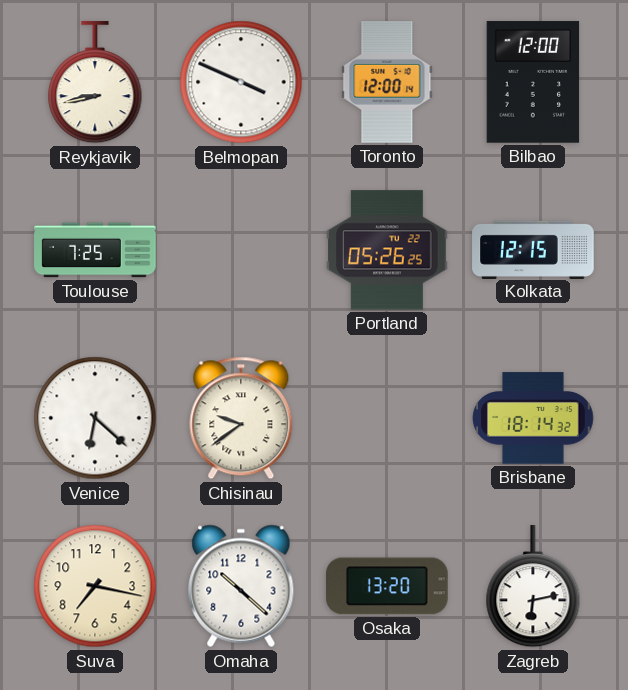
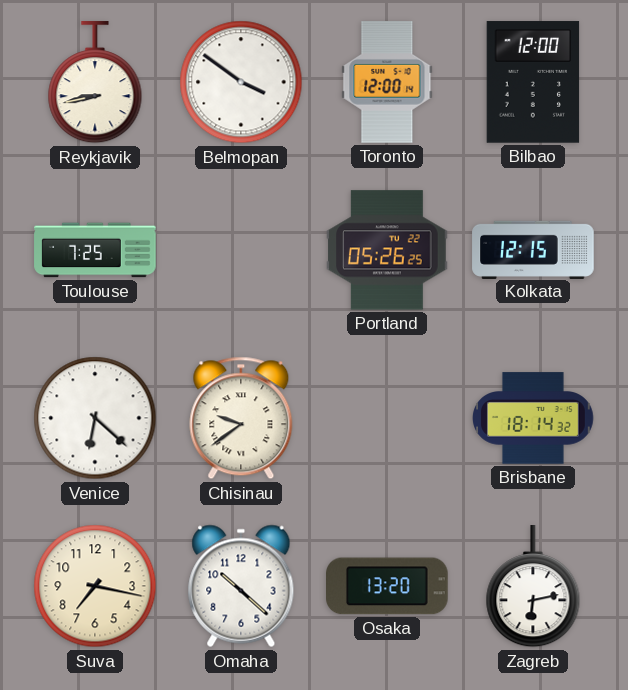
Belmopan: 3:49 -> 3:51 (241, 82)
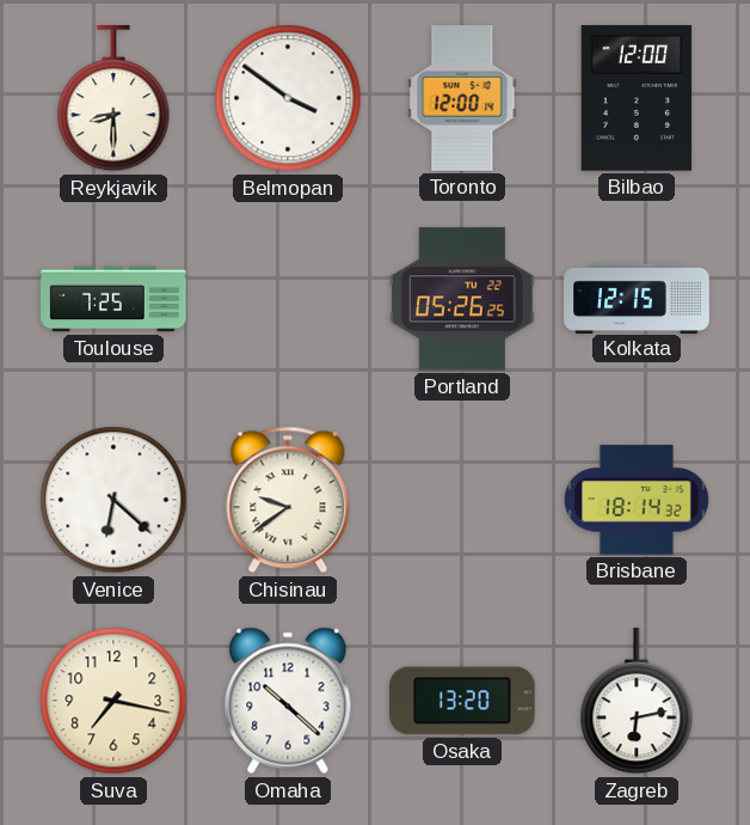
Reykjavik: 8:43 -> 8:30 (113, 99)
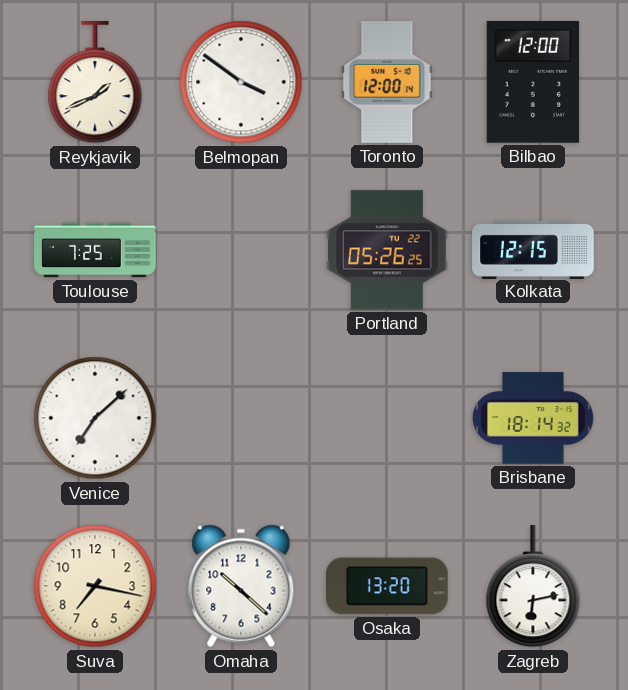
Reykjavik: 8:30 -> 1:41 (95, 83)
Venice: 6:22 -> 7:08 (95, 418)
Chisinau: 9:39 -> none (288, 500)
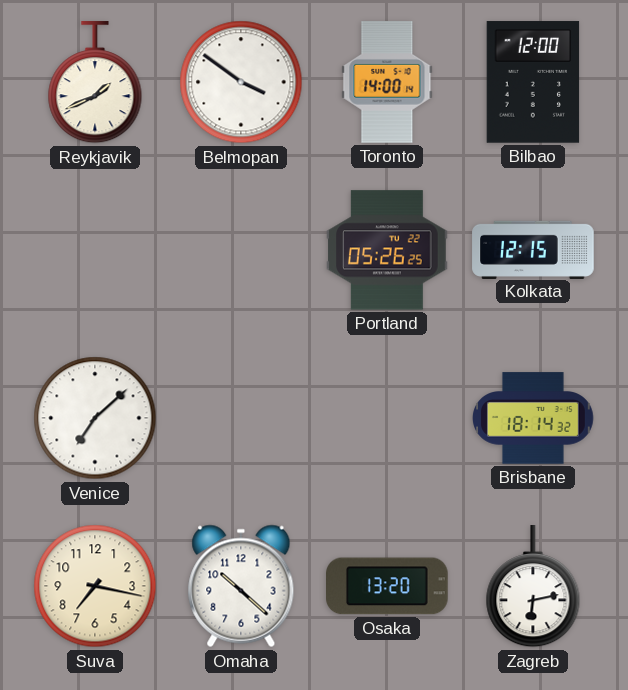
Toronto: 12:00 -> 14:00 (387, 82)
Toulouse: 7:25 -> none (95, 250)
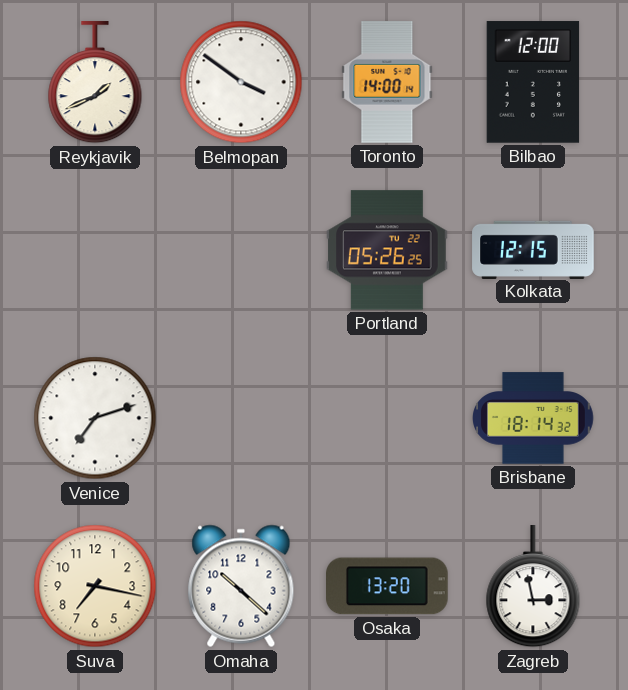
Venice: 7:08 -> 7:12 (95, 418)
Zagreb: 6:13 -> 2:58 (533, 587)
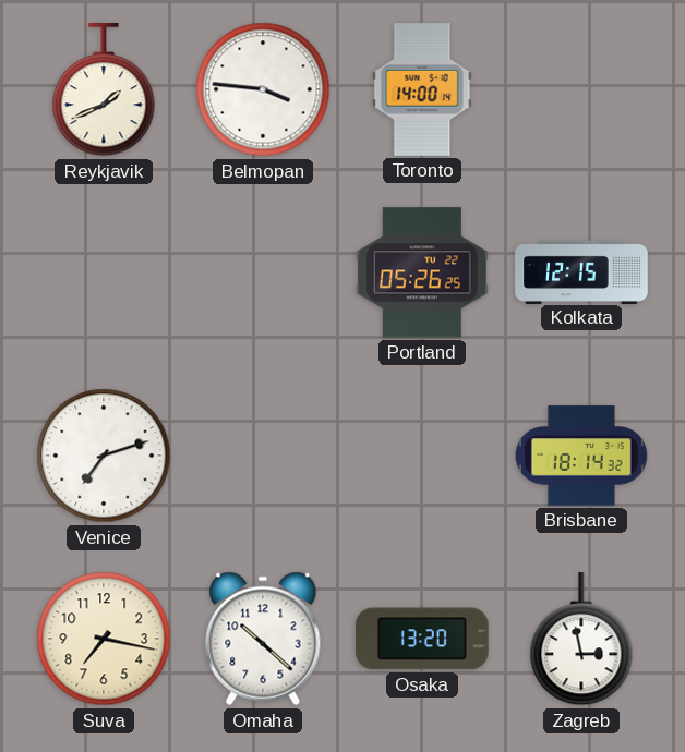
Belmopan: 3:51 -> 3:46 (263, 89)
Bilbao: 12:00 -> none (533, 82)
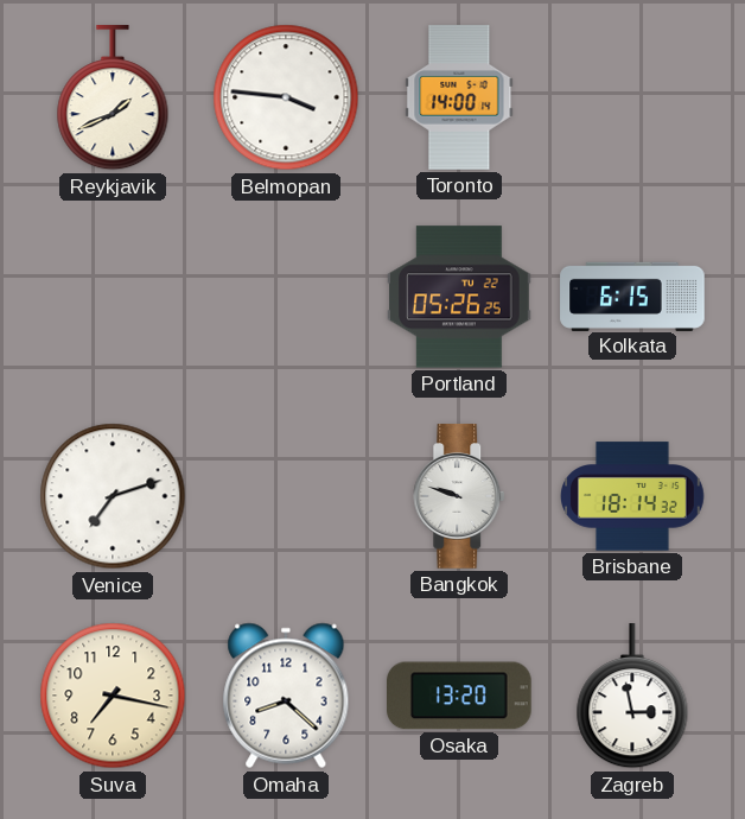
Kolkata: 12:15 -> 6:15 (632, 296)
Bangkok: none -> 9:48 (460, 496)
Omaha: 10:22 -> 8:22 (286, 696)
